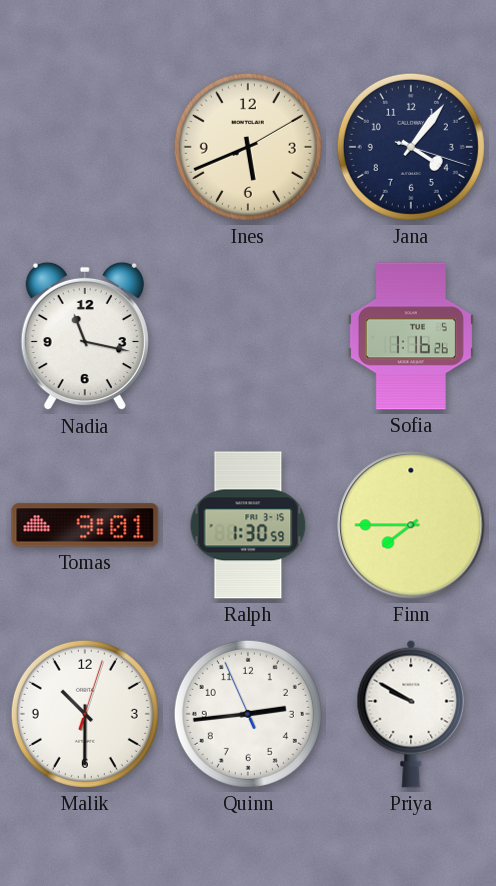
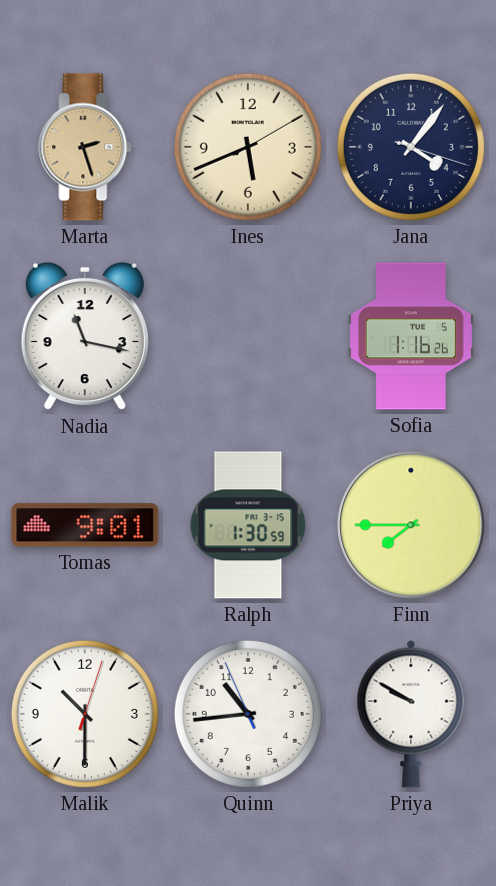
Marta: none -> 2:27 (85, 147)
Quinn: 2:43 -> 10:43 (248, 714)
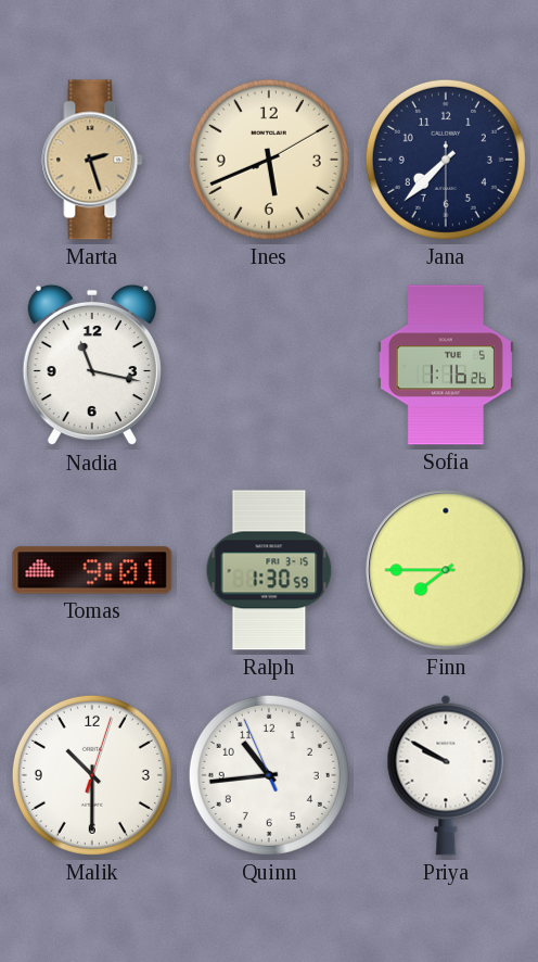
Jana: 4:06 -> 7:37 (446, 160)
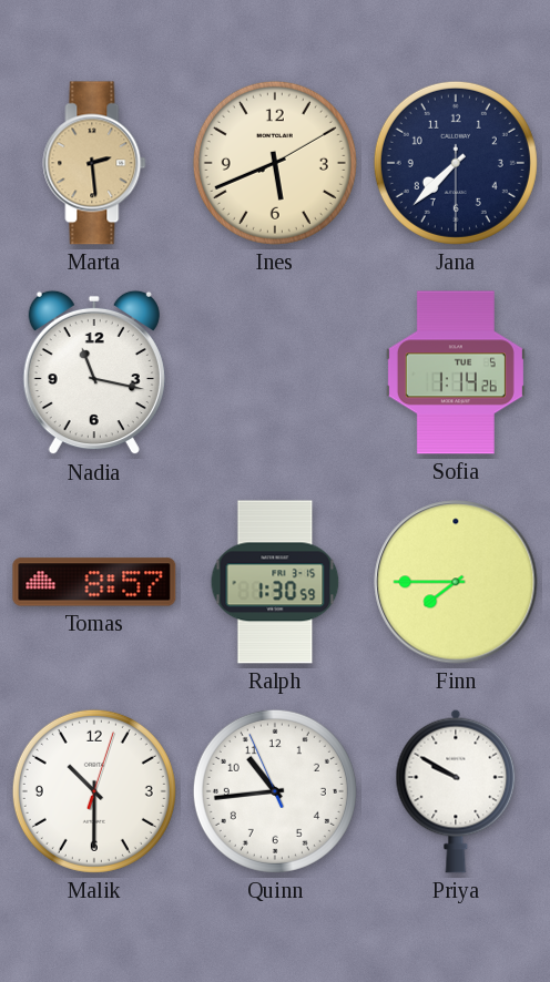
Marta: 2:27 -> 2:29 (94, 163)
Sofia: 1:16 -> 1:14 (456, 372)
Tomas: 9:01 -> 8:57 (94, 582)
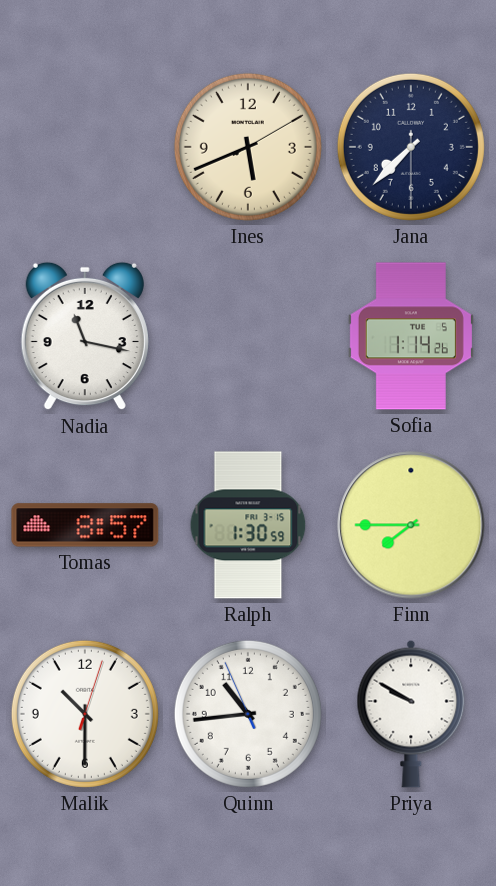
Marta: 2:29 -> none (94, 163)
